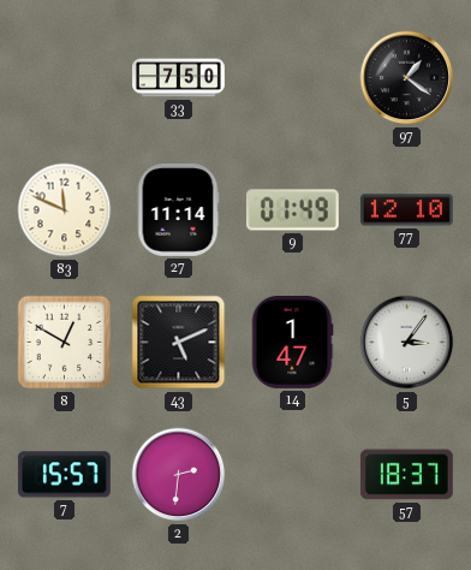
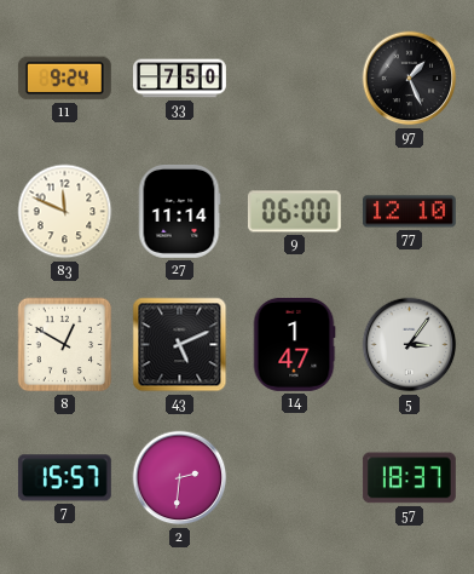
11: none -> 9:24 (64, 79)
97: 1:21 -> 1:26 (410, 79)
9: 01:49 -> 06:00 (294, 212)
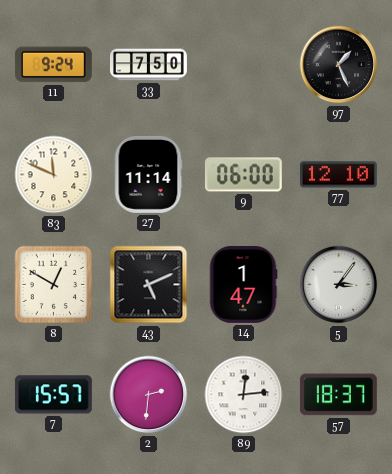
89: none -> 12:14 (244, 395)
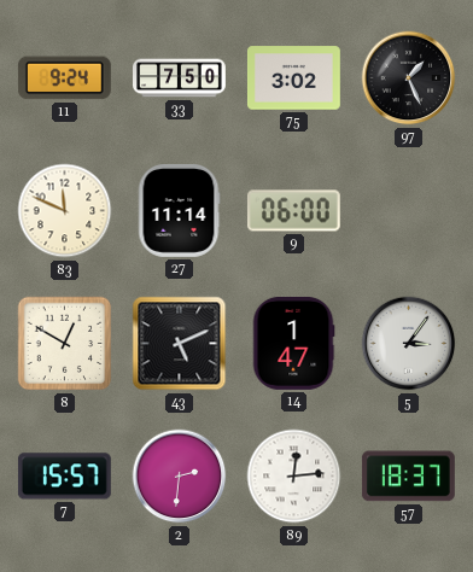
75: none -> 3:02 (293, 78)
77: 12:10 -> none (338, 175)
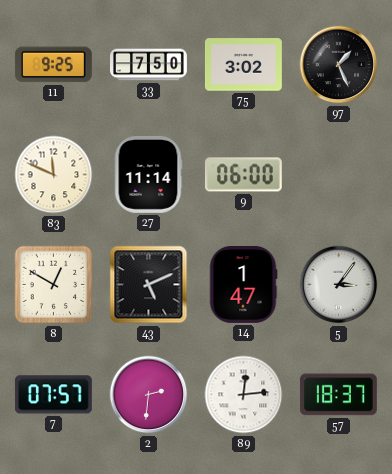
11: 9:24 -> 9:25 (53, 65)
7: 15:57 -> 07:57 (53, 395)
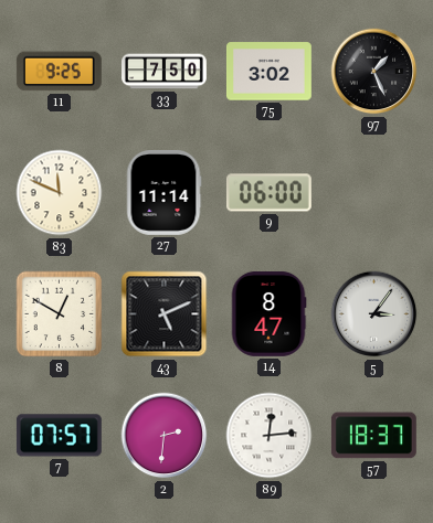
14: 1:47 -> 8:47 (268, 313)
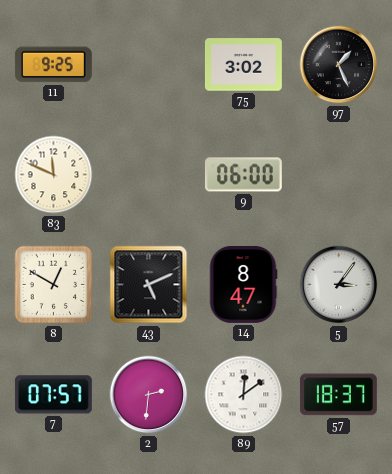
33: 7:50 -> none (165, 72)
27: 11:14 -> none (163, 192)
89: 12:14 -> 12:09 (244, 395)
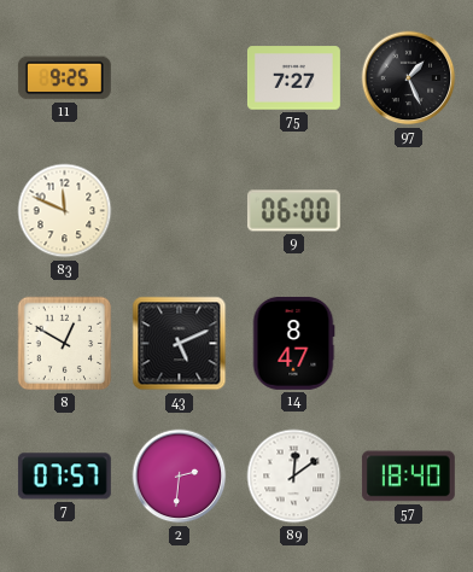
75: 3:02 -> 7:27 (293, 78)
5: 3:06 -> none (339, 285)
57: 18:37 -> 18:40 (408, 477)
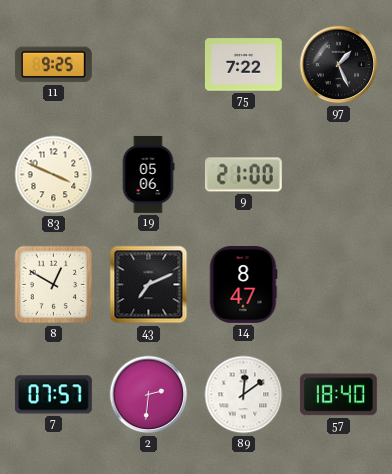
75: 7:27 -> 7:22 (243, 65)
83: 11:49 -> 3:49 (54, 175)
19: none -> 05:06 (148, 174)
9: 06:00 -> 21:00 (243, 175)
43: 5:11 -> 7:11 (149, 285)
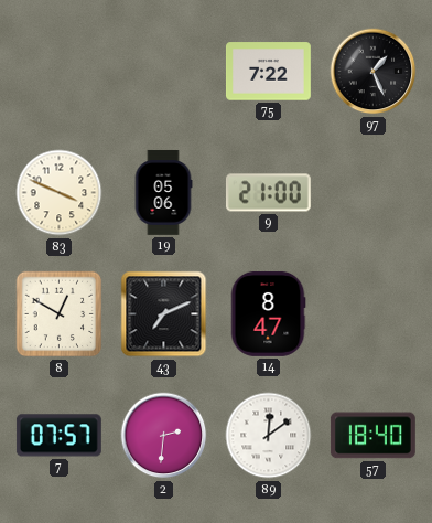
11: 9:25 -> none (53, 65)
